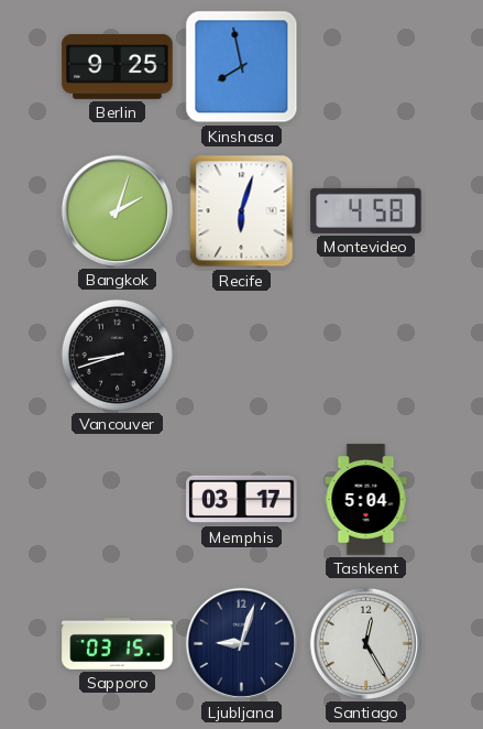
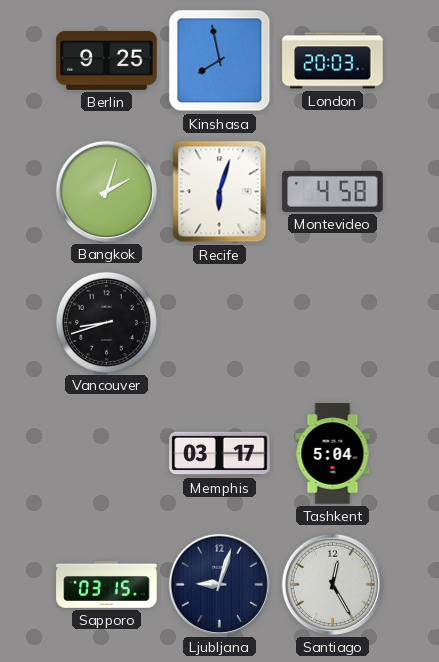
London: none -> 20:03 (333, 61)
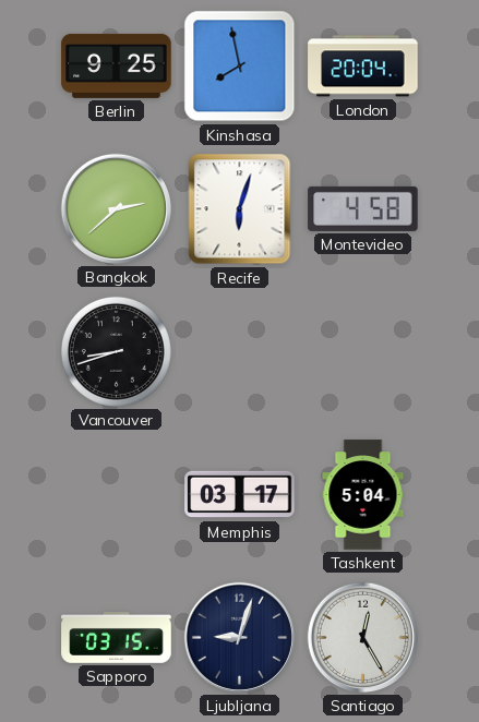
London: 20:03 -> 20:04 (363, 67)
Bangkok: 2:03 -> 2:38 (116, 208)
